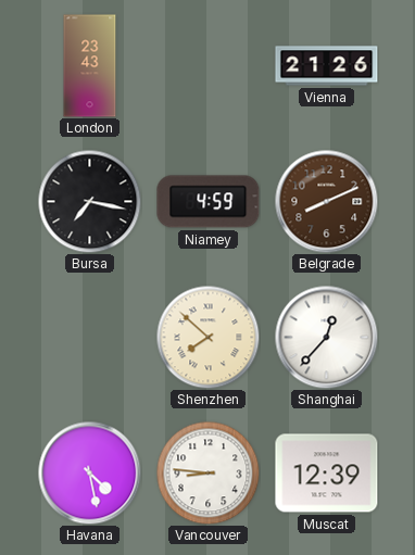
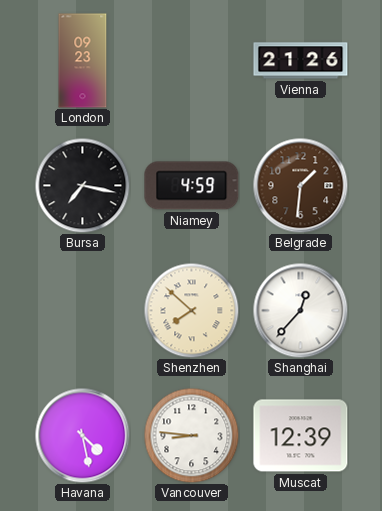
London: 23:43 -> 09:23 (83, 61)
Belgrade: 8:11 -> 1:31 (300, 185)
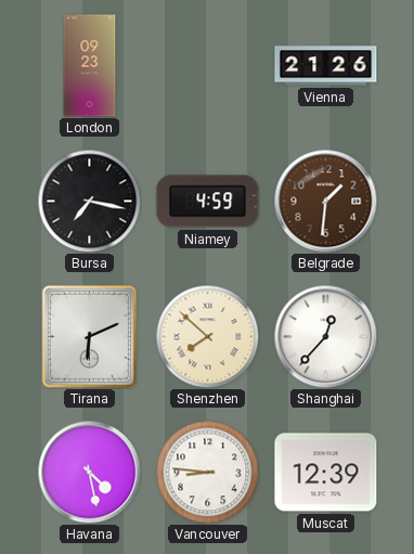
Tirana: none -> 6:11 (89, 336)
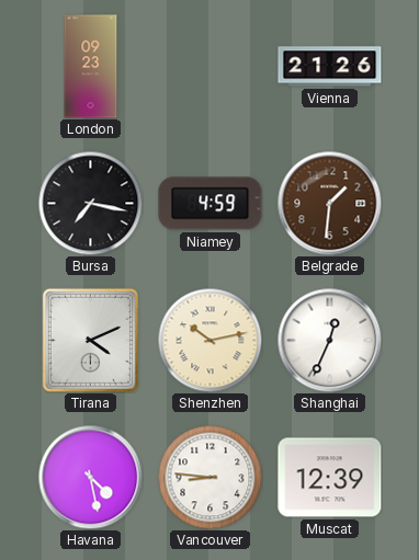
Tirana: 6:11 -> 4:11 (90, 340)
Shenzhen: 7:52 -> 10:13 (209, 340)
Shanghai: 12:37 -> 12:34 (329, 340)
